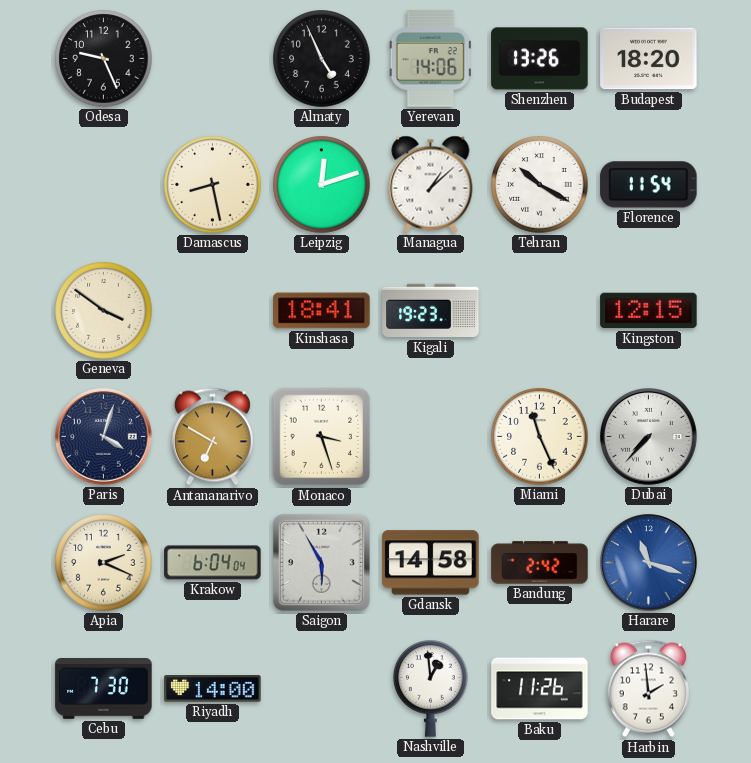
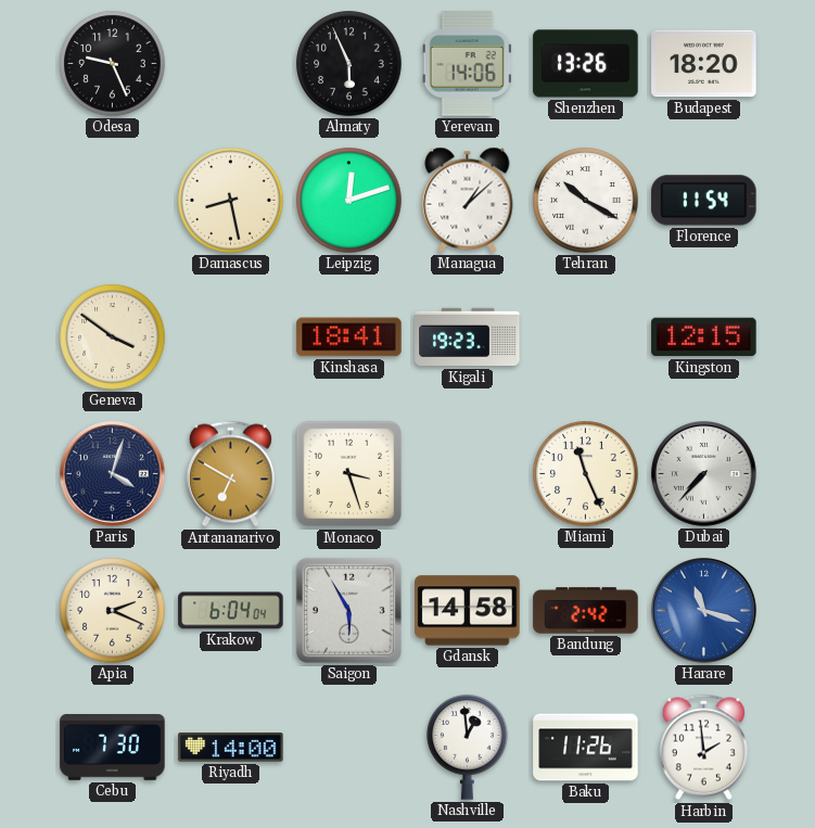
Almaty: 4:56 -> 5:56 (349, 64)
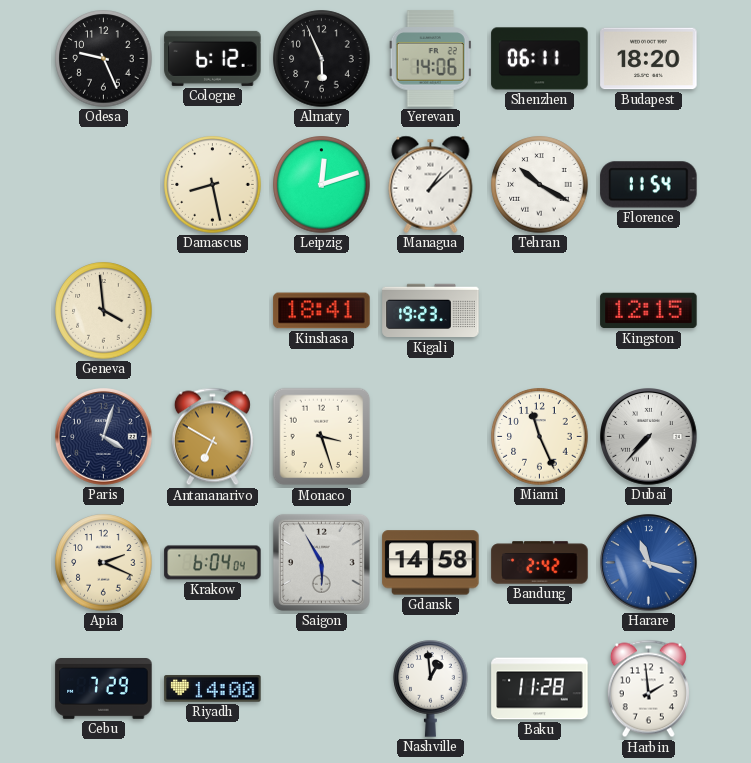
Cologne: none -> 6:12 (213, 58)
Shenzhen: 13:26 -> 06:11 (540, 59)
Geneva: 3:51 -> 3:59 (104, 311)
Cebu: 7:30 -> 7:29 (104, 689)
Baku: 11:26 -> 11:28 (540, 689)
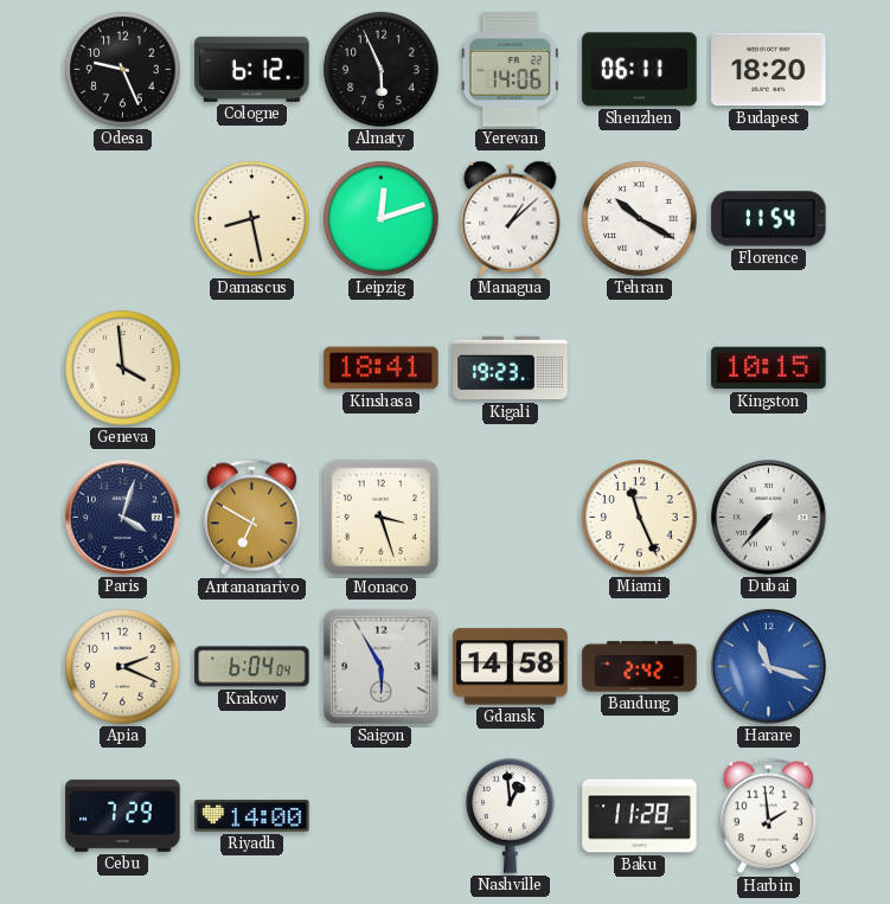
Kingston: 12:15 -> 10:15 (769, 368)
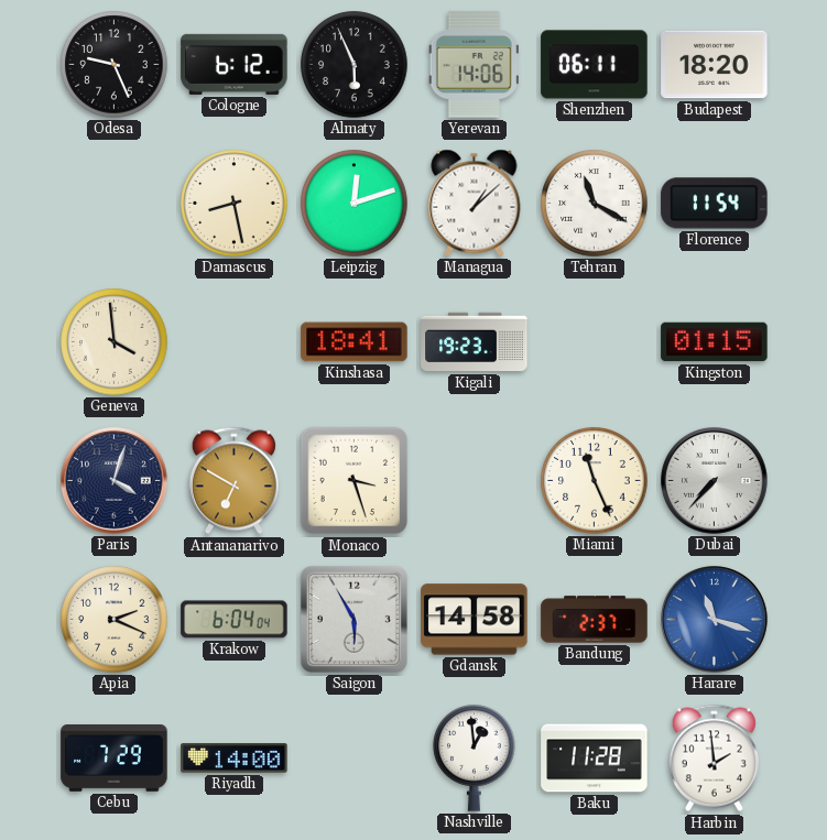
Tehran: 10:20 -> 11:20 (595, 204)
Kingston: 10:15 -> 01:15 (715, 342)
Bandung: 2:42 -> 2:37 (595, 620)
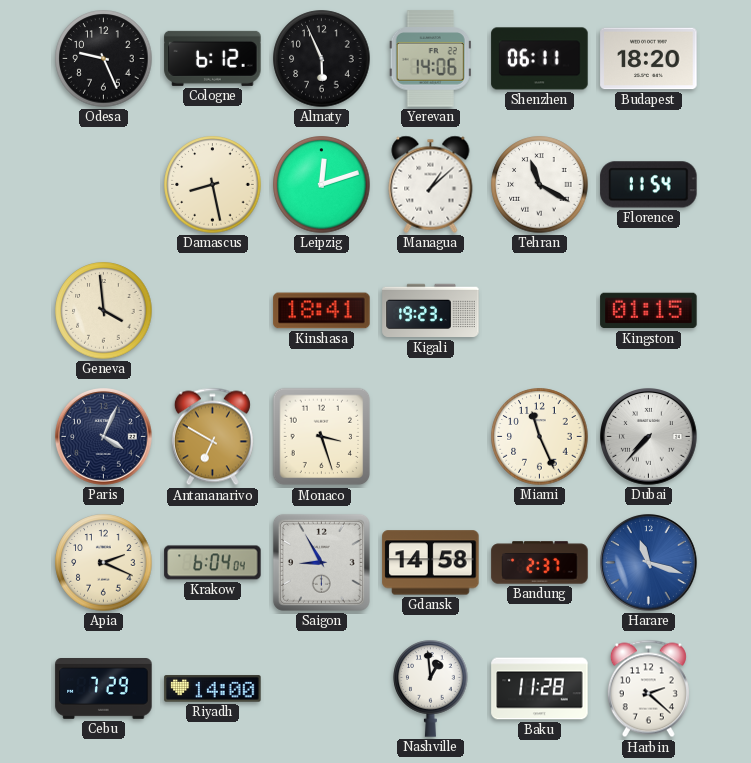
Paris: 4:03 -> 4:04 (104, 437)
Saigon: 5:55 -> 8:55 (321, 562)
Harbin: 1:59 -> 2:22 (648, 689)
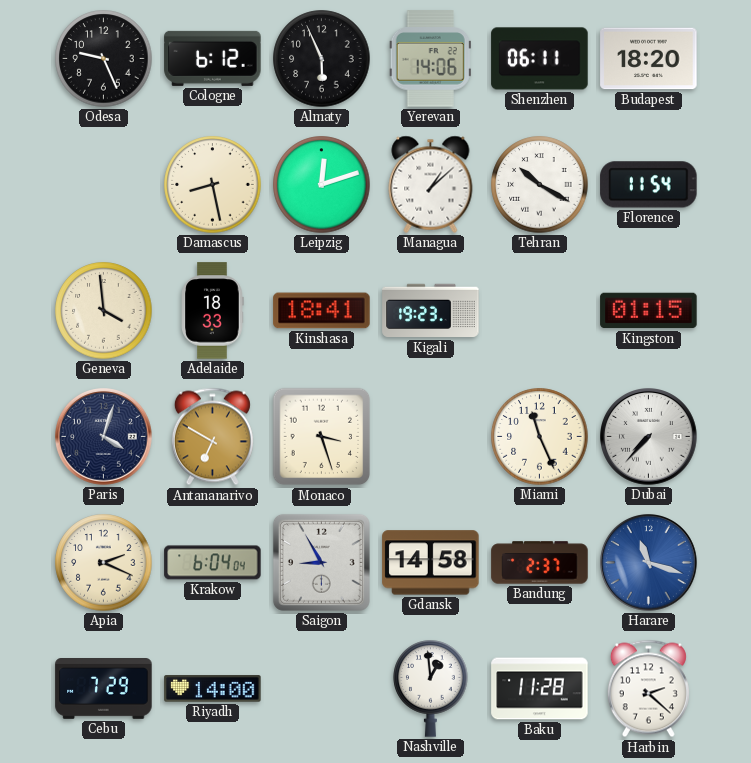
Tehran: 11:20 -> 10:20 (540, 185)
Adelaide: none -> 18:33 (213, 311)
Paris: 4:04 -> 4:03 (104, 437)
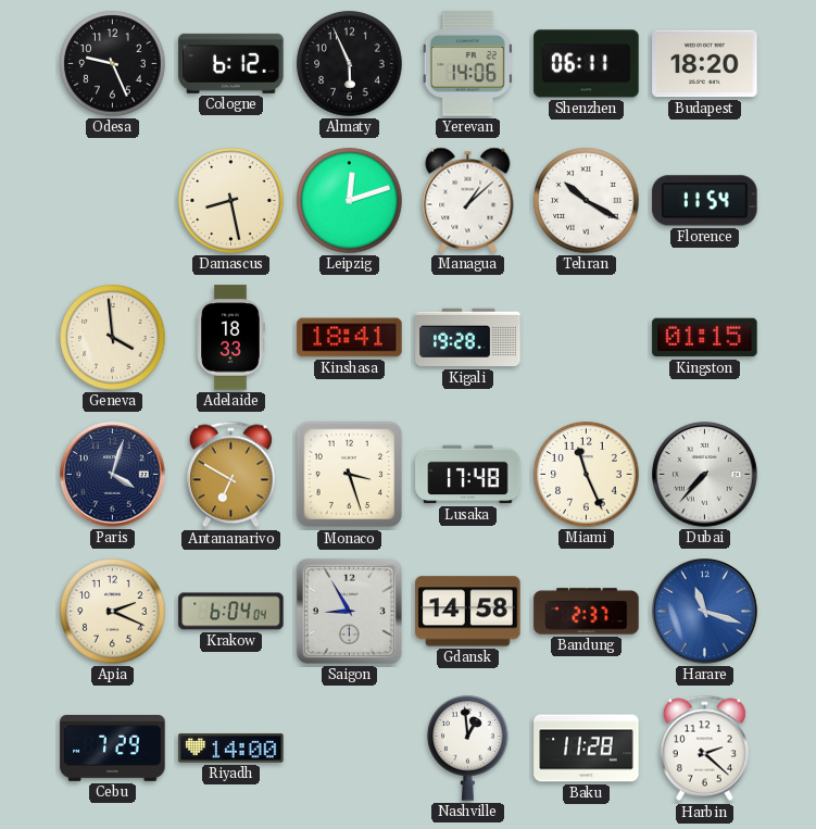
Kigali: 19:23 -> 19:28 (468, 338)
Lusaka: none -> 17:48 (468, 475)
